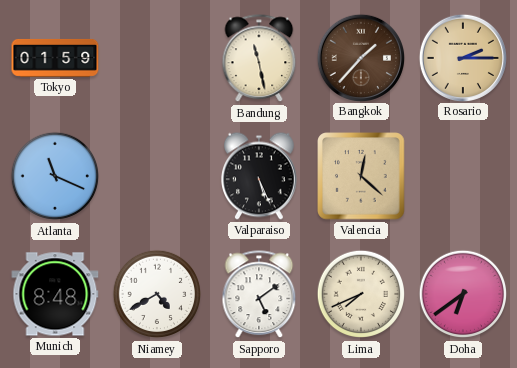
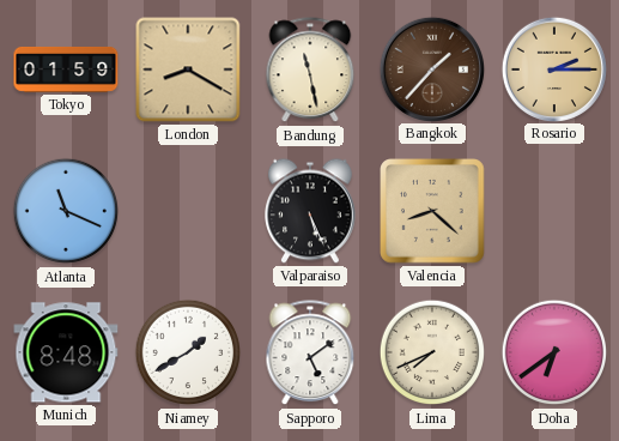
London: none -> 8:20 (188, 70)
Valencia: 12:22 -> 8:22 (432, 211)
Niamey: 4:40 -> 1:40 (188, 352)
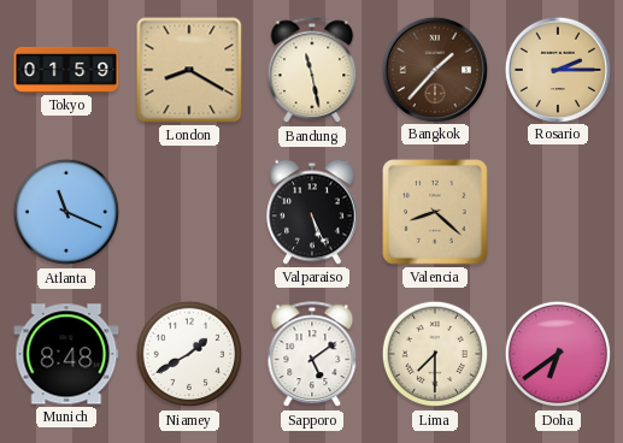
Lima: 7:41 -> 7:30 (435, 354)
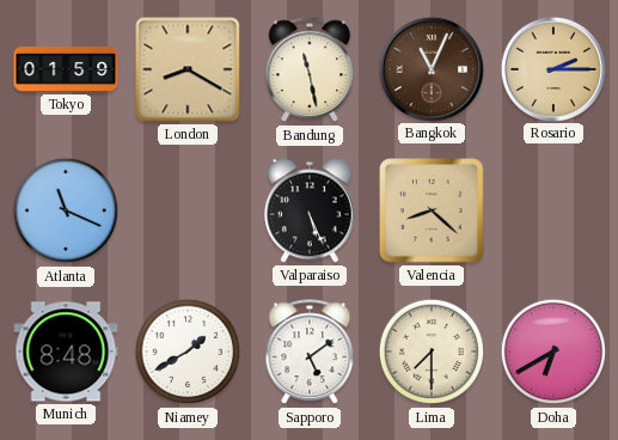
Bangkok: 1:37 -> 11:04 (430, 68)
Doha: 6:39 -> 6:40 (553, 352)
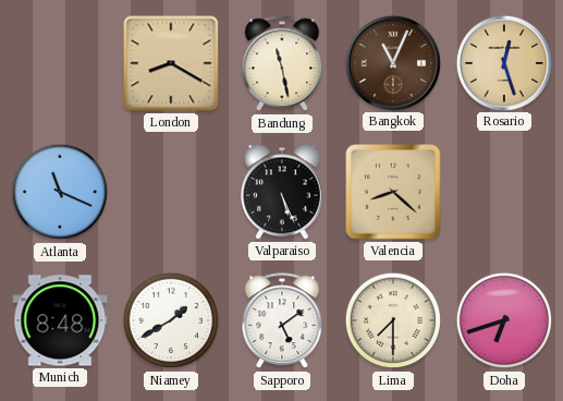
Tokyo: 01:59 -> none (66, 69)
Rosario: 2:15 -> 12:27 (503, 62)
Doha: 6:40 -> 6:42 (504, 320)
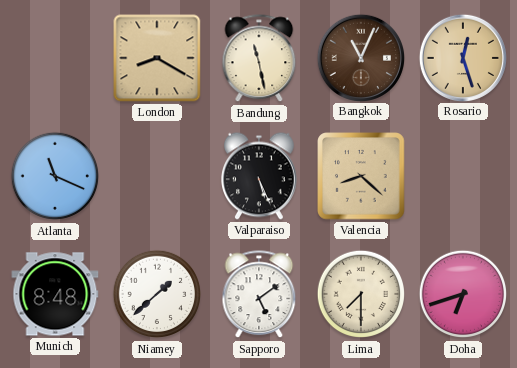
Niamey: 1:40 -> 1:38 (157, 294)
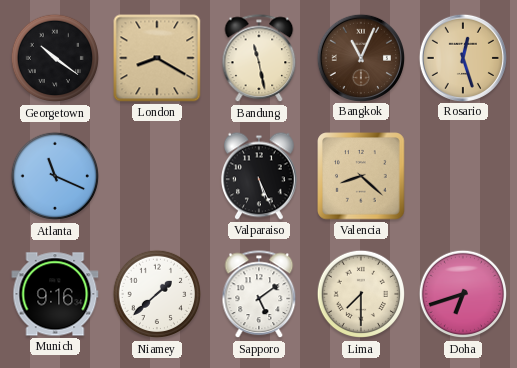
Georgetown: none -> 10:21 (55, 58)
Munich: 8:48 -> 9:16 (55, 294)
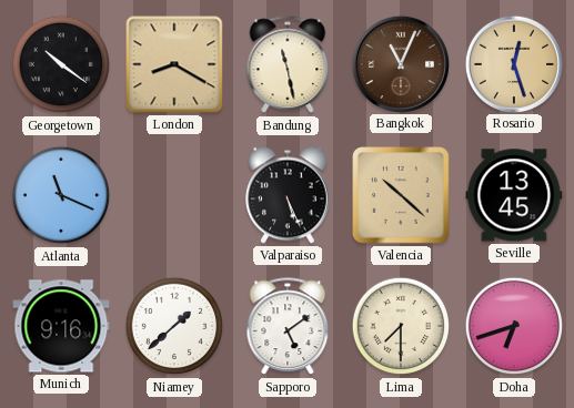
Valencia: 8:22 -> 10:22 (401, 195)
Seville: none -> 13:45 (514, 195)
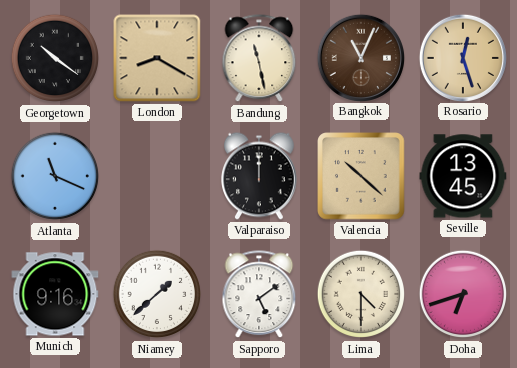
Valparaiso: 5:26 -> 12:00 (260, 176)
Lima: 7:30 -> 4:30 (361, 294)
